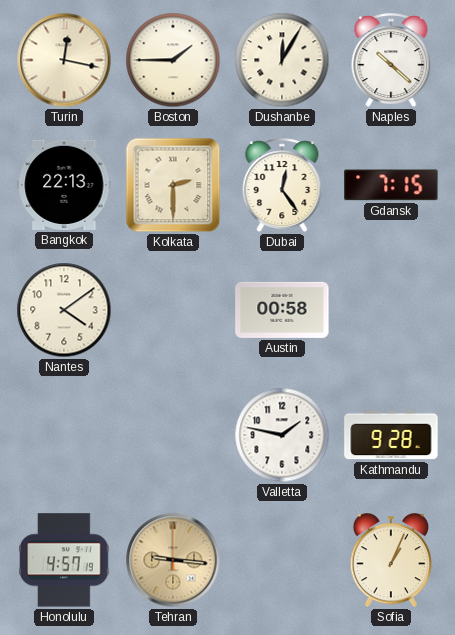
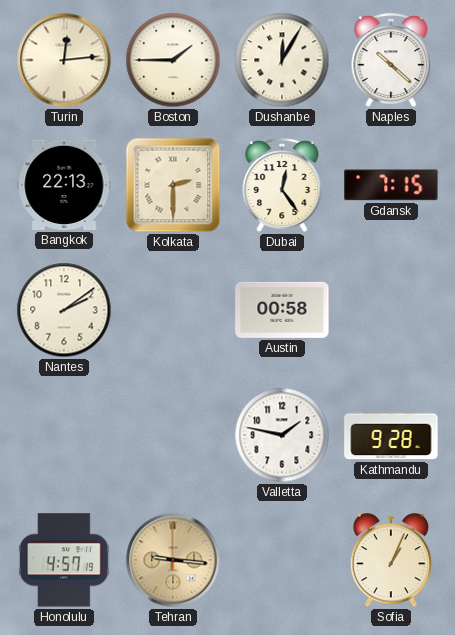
Turin: 12:17 -> 12:14 (64, 60)
Nantes: 4:09 -> 2:09 (64, 310)
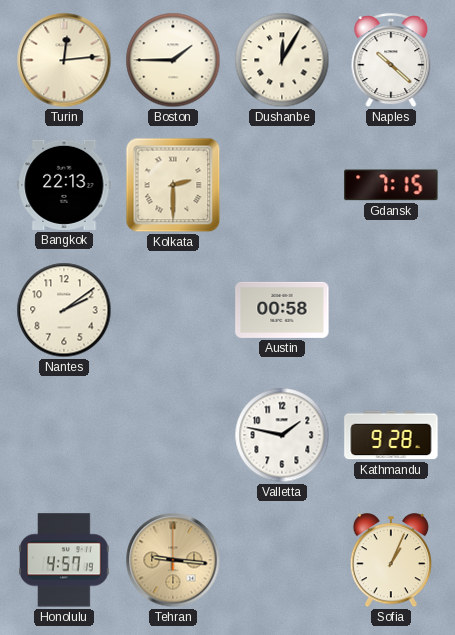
Dubai: 12:24 -> none (282, 186)
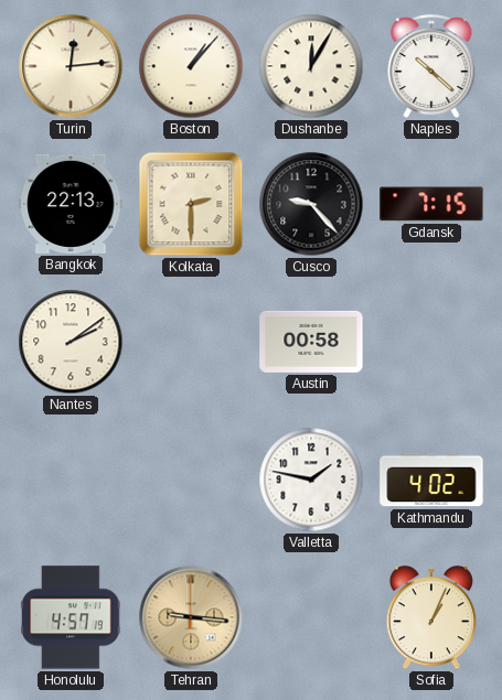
Boston: 1:45 -> 1:07 (191, 66)
Cusco: none -> 9:23 (311, 204)
Kathmandu: 9:28 -> 4:02 (431, 480)
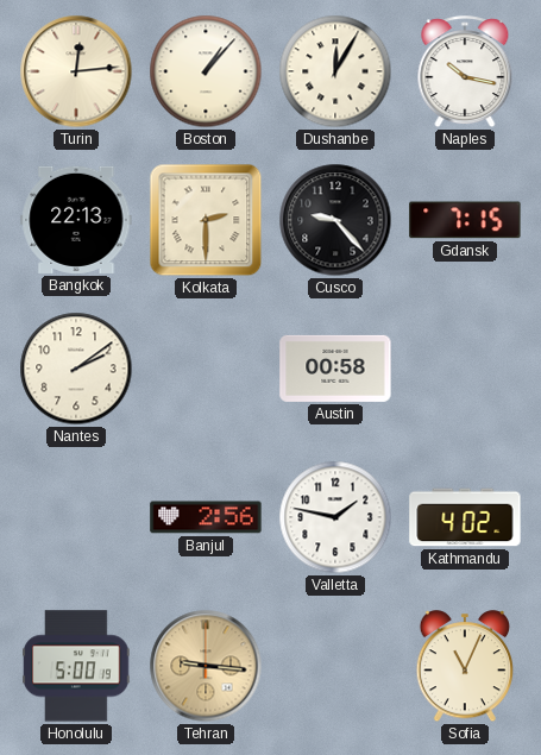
Naples: 10:22 -> 10:17 (465, 73)
Banjul: none -> 2:56 (206, 517)
Honolulu: 4:57 -> 5:00 (76, 666)
Sofia: 1:04 -> 11:04 (464, 667)
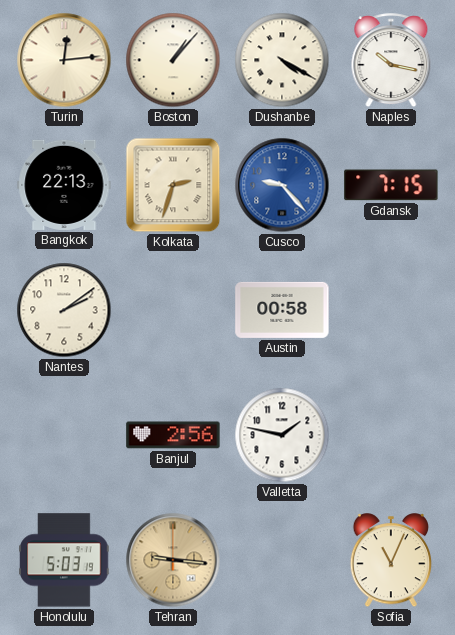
Dushanbe: 12:05 -> 4:20 (282, 60)
Kolkata: 2:30 -> 2:33 (173, 185)
Cusco dial: black -> blue (282, 185)
Kathmandu: 4:02 -> none (465, 517)
Honolulu: 5:00 -> 5:03 (64, 560)
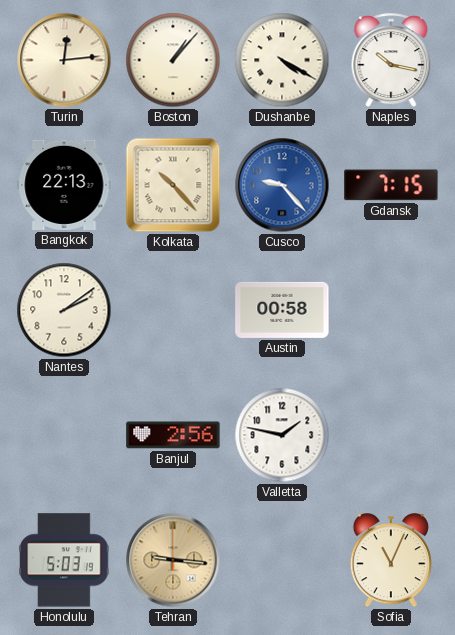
Kolkata: 2:33 -> 10:23 (173, 185)
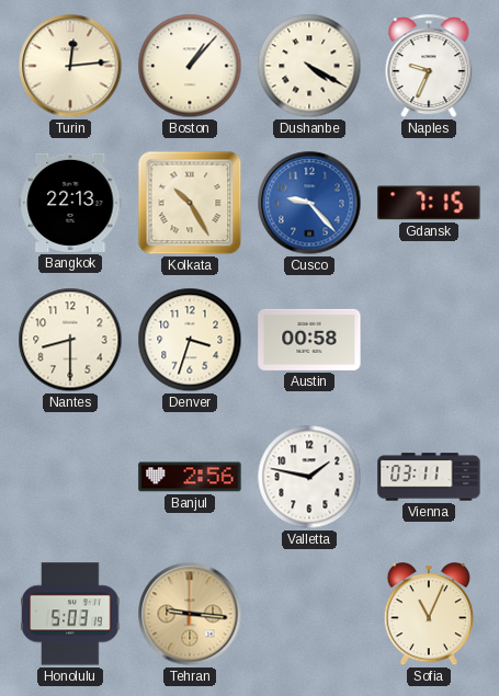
Naples: 10:17 -> 9:34 (429, 67)
Kolkata: 10:23 -> 10:25 (190, 203)
Nantes: 2:09 -> 8:30 (70, 340)
Denver: none -> 3:33 (190, 340)
Vienna: none -> 03:11 (429, 477)
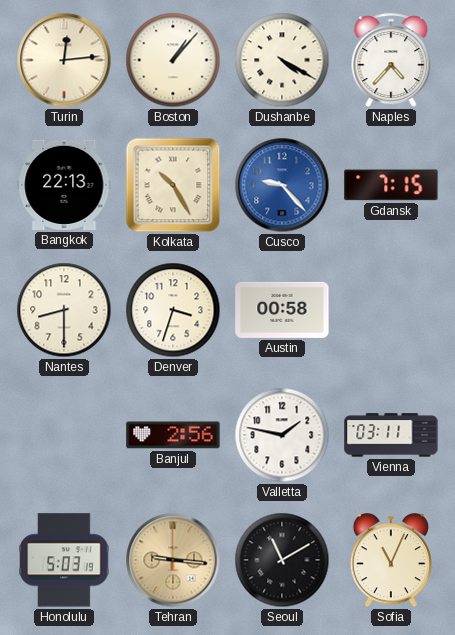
Naples: 9:34 -> 4:37 (391, 61)
Seoul: none -> 11:10 (282, 560)
